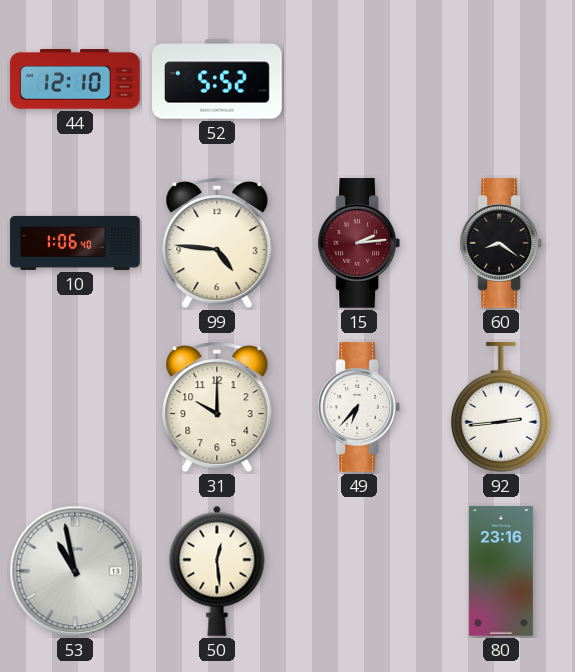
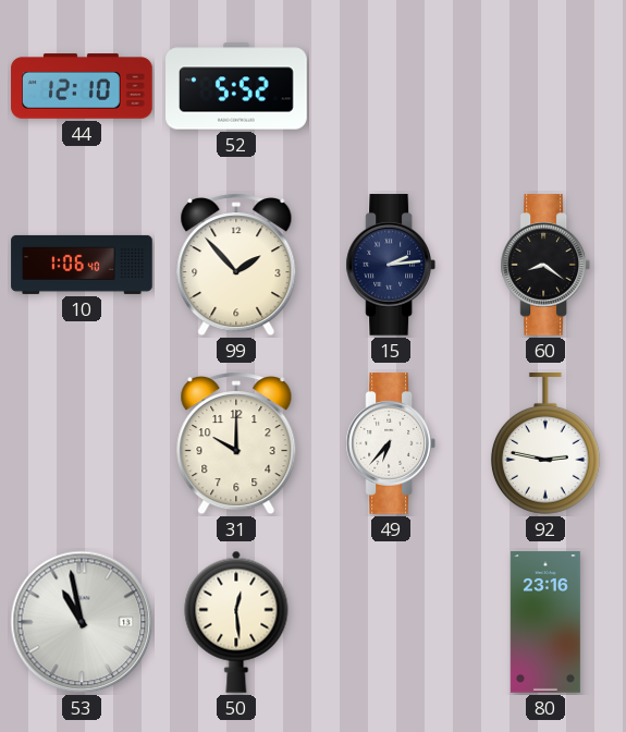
99: 4:46 -> 1:53 (236, 265)
15 dial: burgundy -> navy (390, 265)
92: 2:44 -> 2:47 (545, 444)
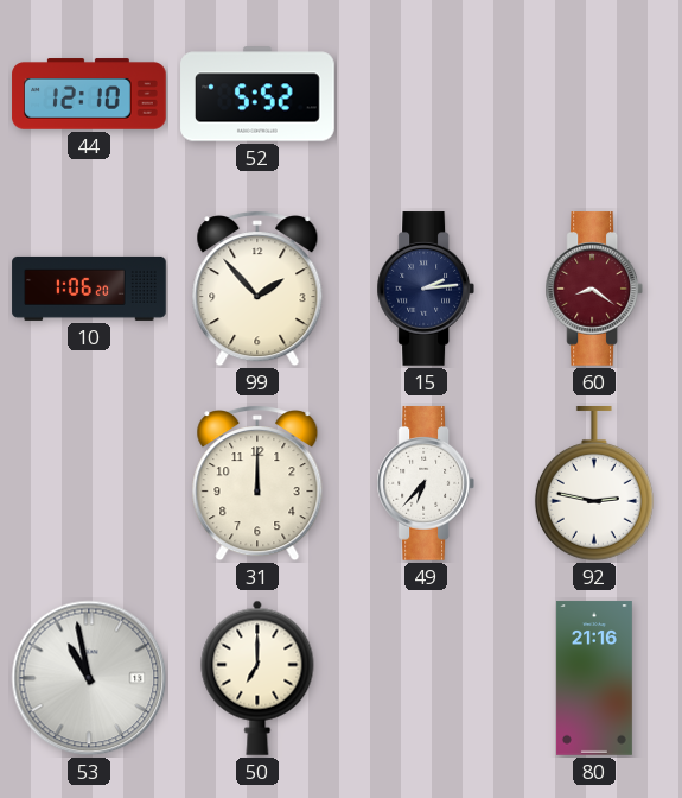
10: 1:06:40 -> 1:06:20 (89, 289)
60 dial: black -> burgundy (593, 289)
31: 10:00 -> 12:00 (257, 483)
50: 12:29 -> 7:00 (257, 678)
80: 23:16 -> 21:16 (594, 678)
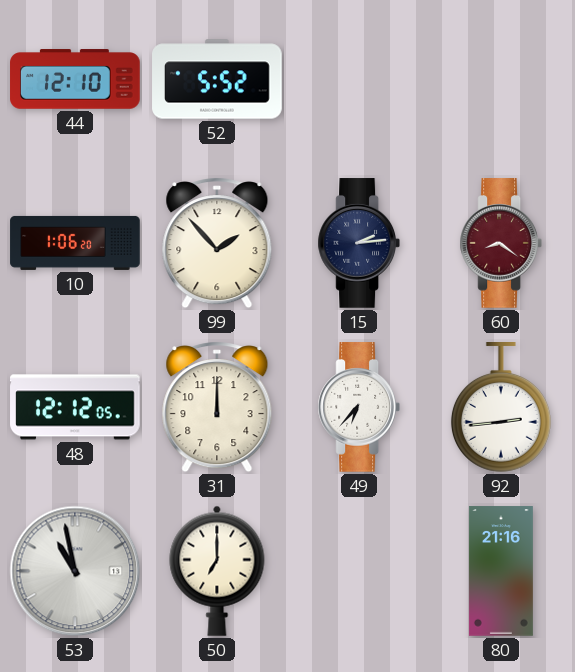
48: none -> 12:12 (75, 407)
92: 2:47 -> 2:44 (501, 408)
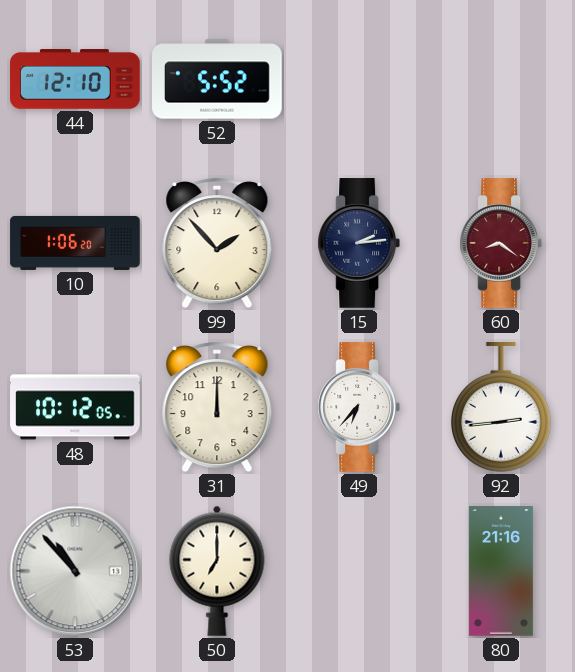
48: 12:12 -> 10:12 (75, 407)
53: 10:58 -> 10:53 (75, 571)
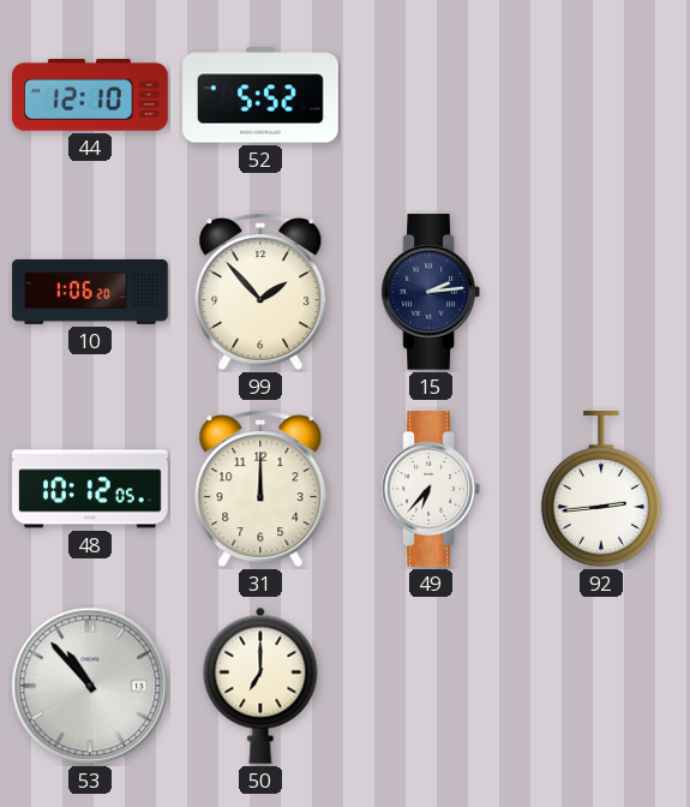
60: 8:21 -> none (500, 243)
80: 21:16 -> none (501, 571)
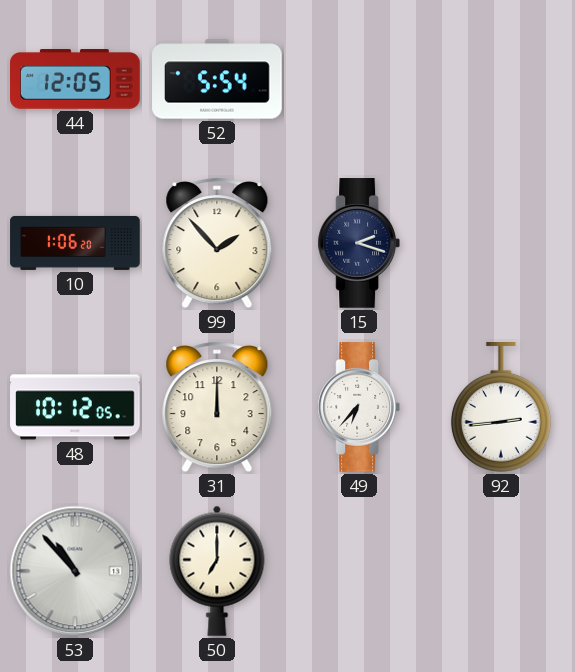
44: 12:10 -> 12:05 (75, 79)
52: 5:52 -> 5:54 (217, 79)
15: 2:14 -> 2:18 (358, 243)
